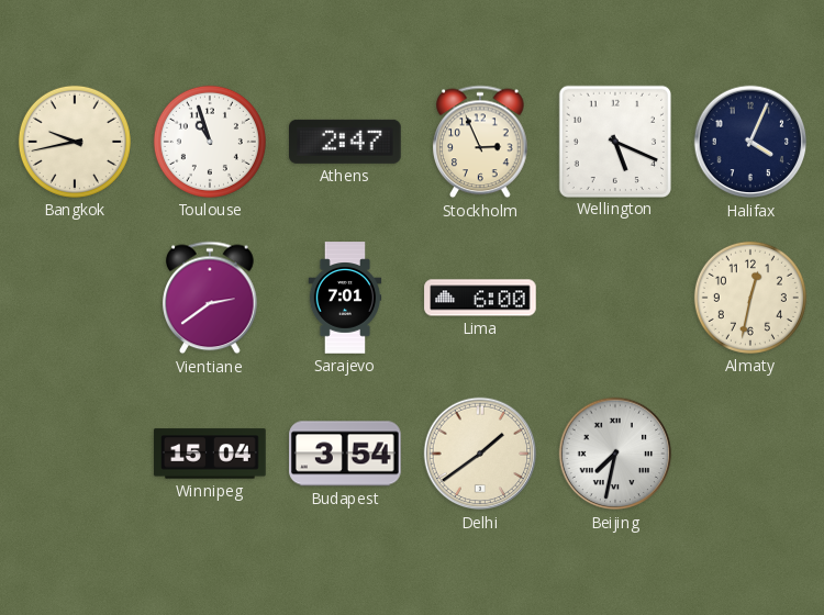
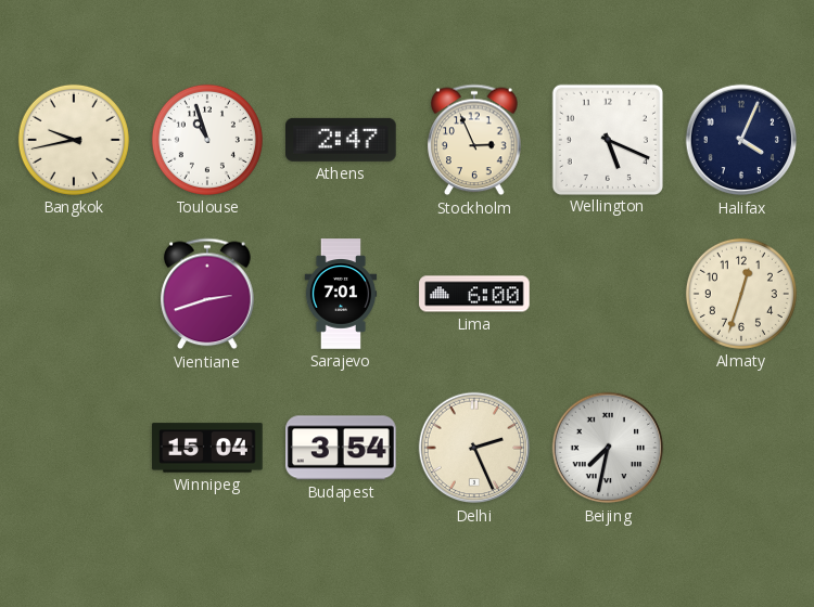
Vientiane: 2:39 -> 2:42 (207, 294)
Almaty: 12:32 -> 12:33 (741, 294)
Delhi: 1:39 -> 2:26 (474, 448)
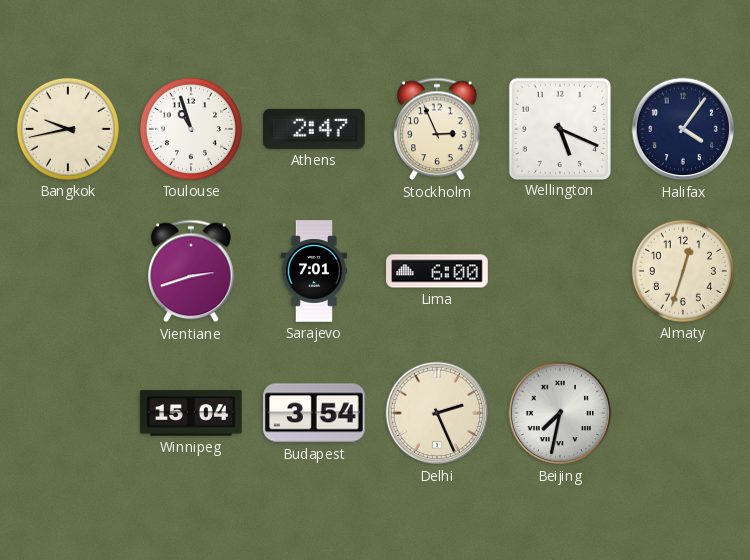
Halifax: 4:04 -> 4:06 (683, 129)
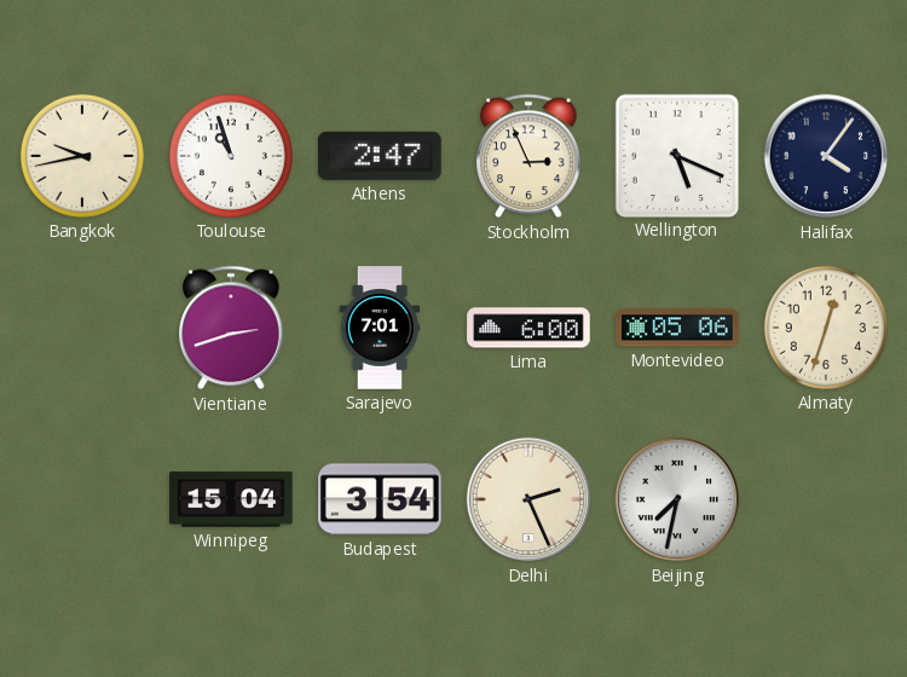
Montevideo: none -> 05:06 (677, 328)
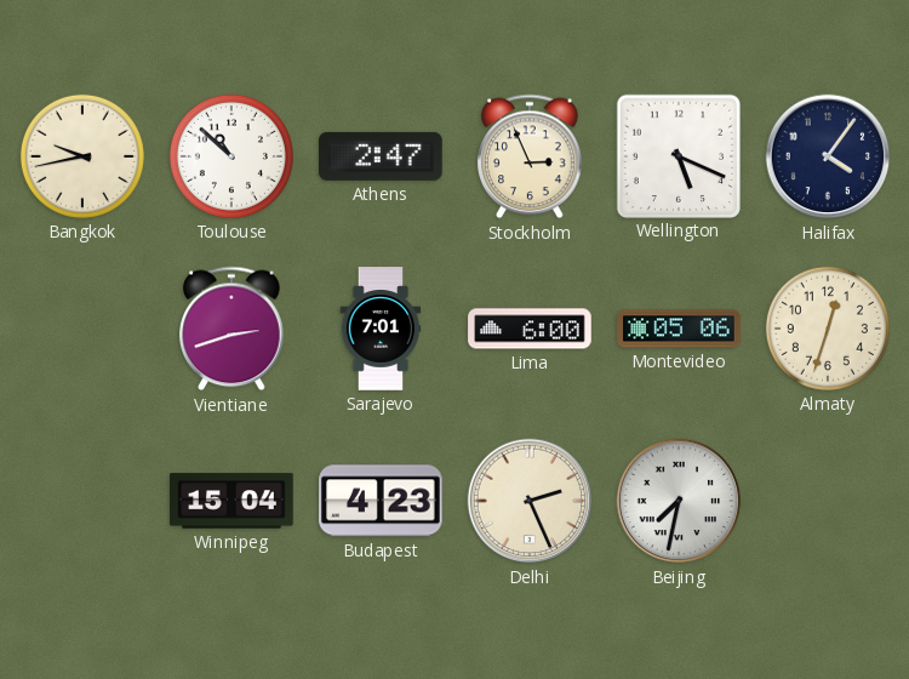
Toulouse: 10:57 -> 10:52 (231, 156)
Budapest: 3:54 -> 4:23 (382, 501)
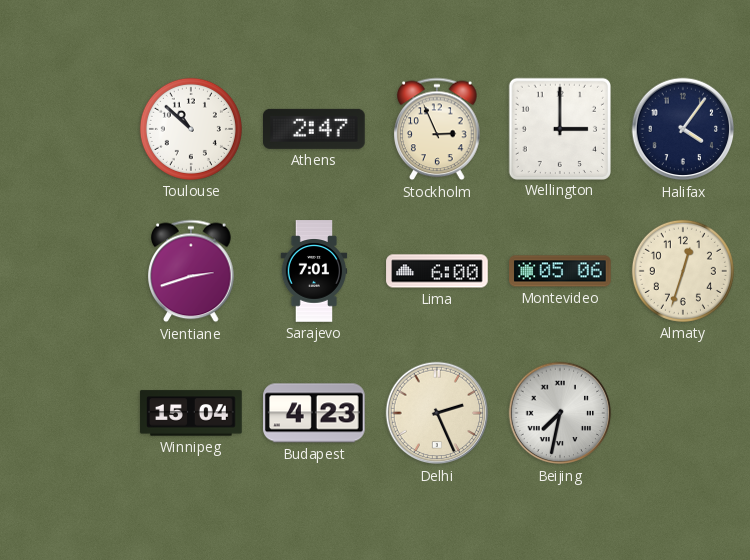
Bangkok: 9:43 -> none (82, 156)
Wellington: 5:19 -> 3:00 (559, 128)
